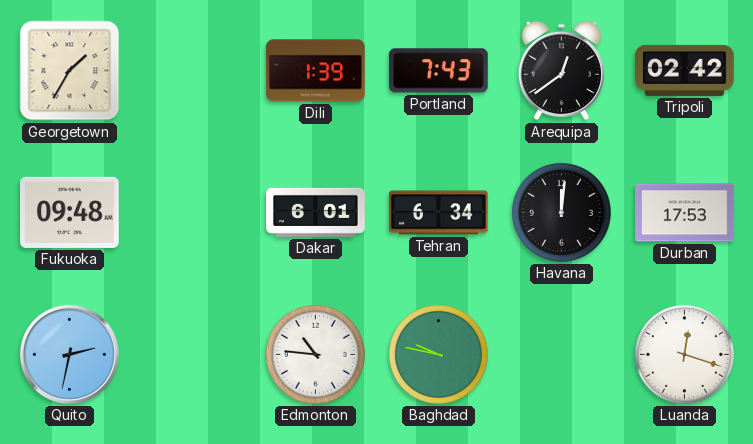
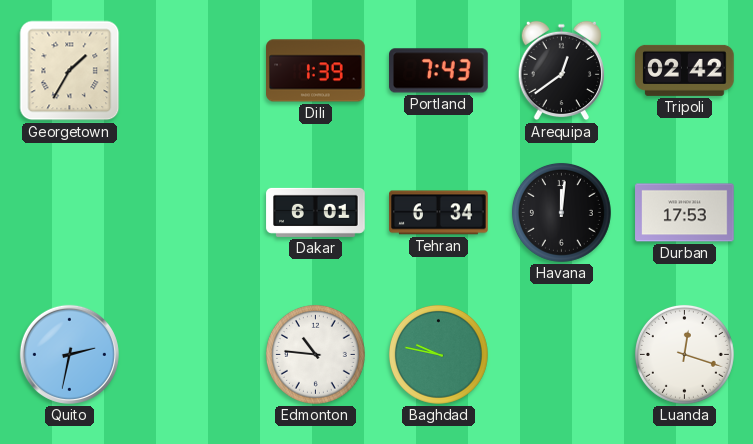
Fukuoka: 09:48 -> none (70, 212)
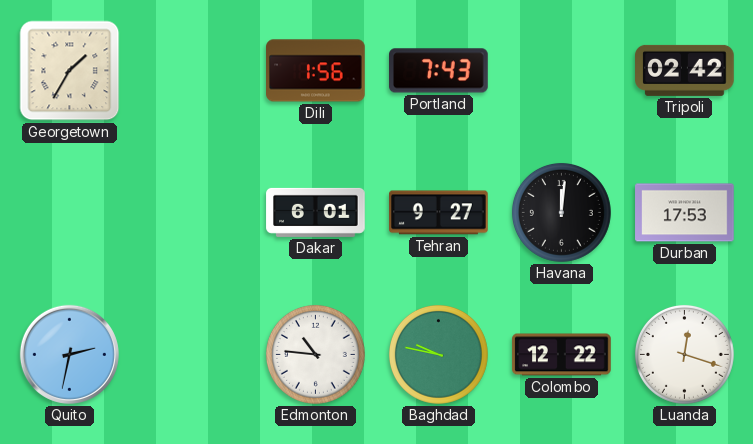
Dili: 1:39 -> 1:56 (316, 71)
Arequipa: 12:39 -> none (561, 71)
Tehran: 6:34 -> 9:27 (439, 213)
Colombo: none -> 12:22 (562, 355)
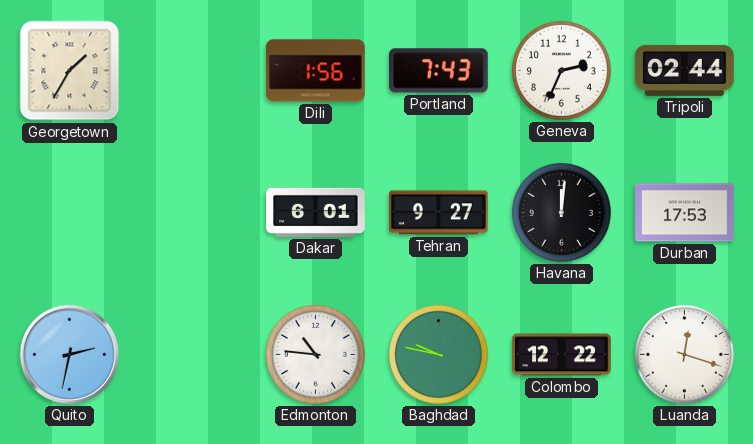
Geneva: none -> 2:34 (561, 70)
Tripoli: 02:42 -> 02:44 (685, 70)
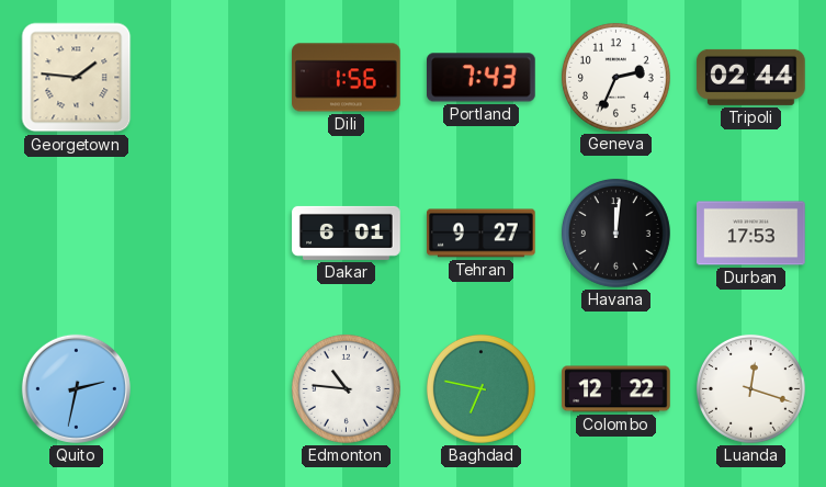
Georgetown: 1:35 -> 1:46 (77, 78)
Baghdad: 9:47 -> 6:47 (480, 388)
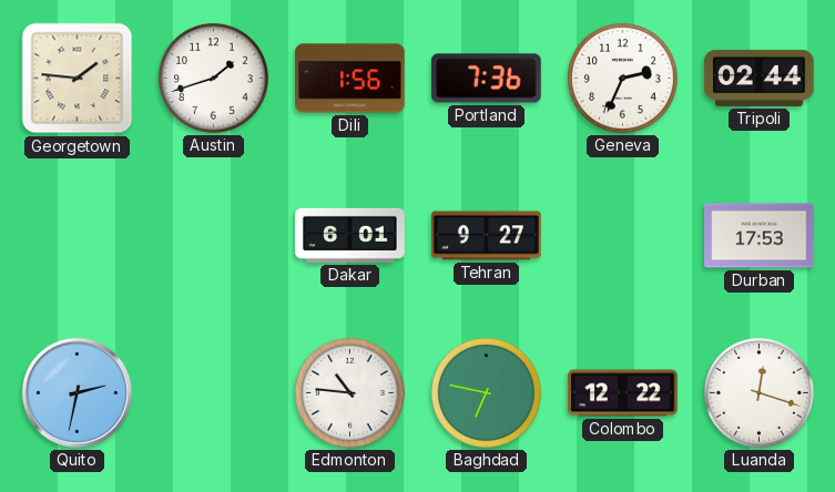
Austin: none -> 1:42 (213, 78)
Portland: 7:43 -> 7:36 (487, 79)
Havana: 12:01 -> none (615, 233)
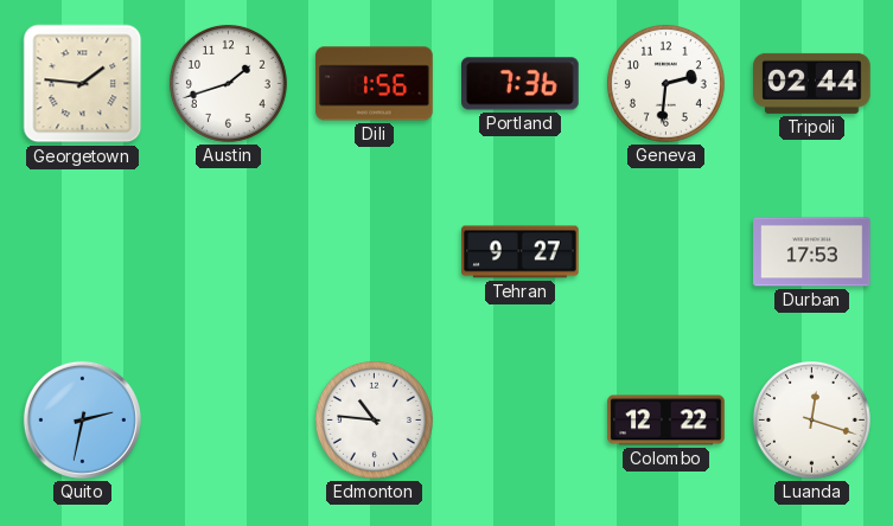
Geneva: 2:34 -> 2:31 (665, 83)
Dakar: 6:01 -> none (350, 235)
Baghdad: 6:47 -> none (486, 392)
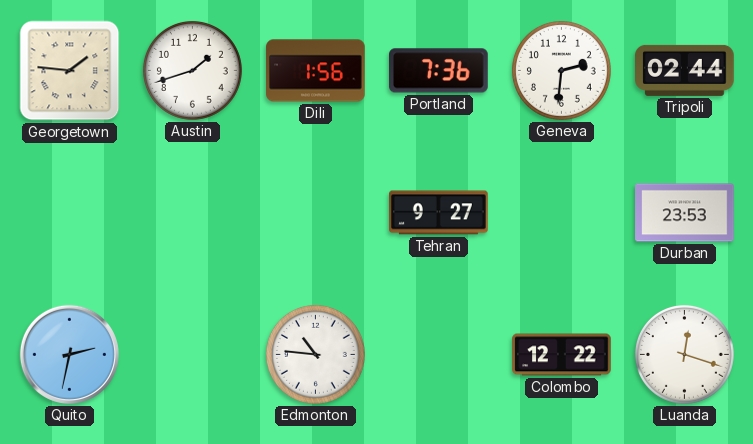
Durban: 17:53 -> 23:53 (685, 213)
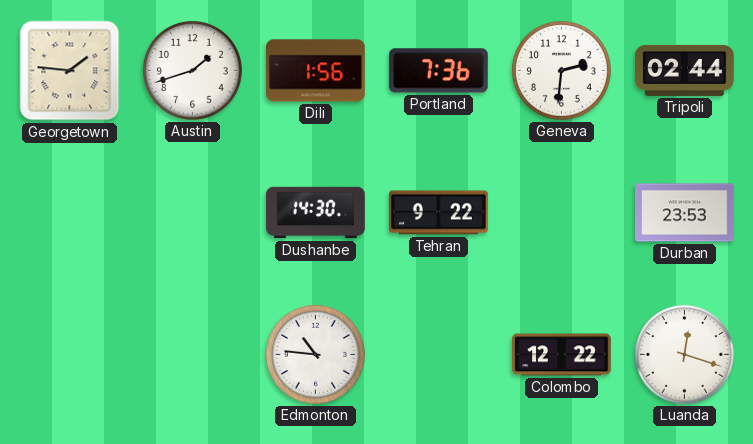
Dushanbe: none -> 14:30 (316, 213)
Tehran: 9:27 -> 9:22 (439, 213)
Quito: 2:32 -> none (69, 354)
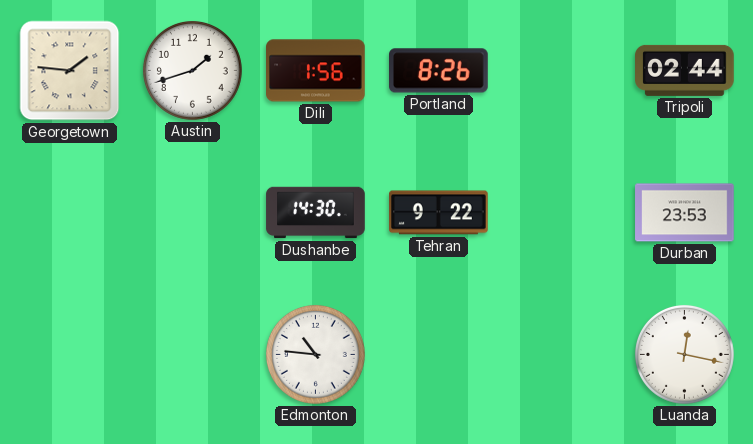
Portland: 7:36 -> 8:26 (439, 71)
Geneva: 2:31 -> none (561, 70)
Colombo: 12:22 -> none (562, 355)
Luanda: 12:18 -> 12:17 (684, 354)
